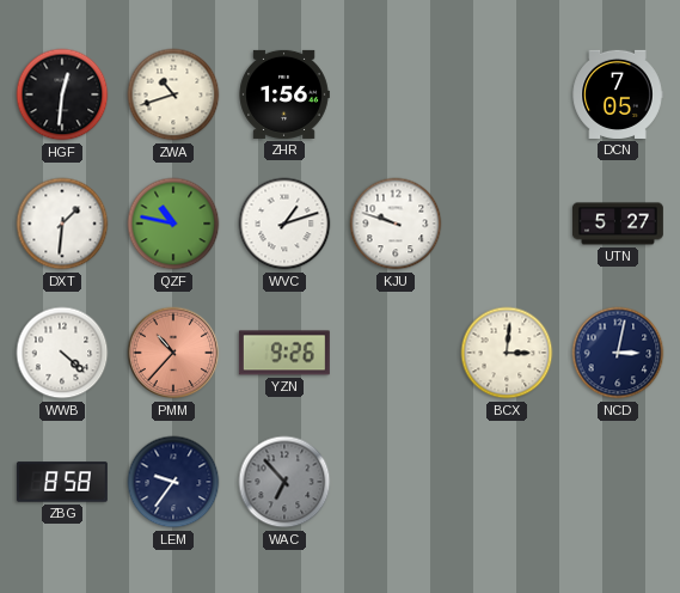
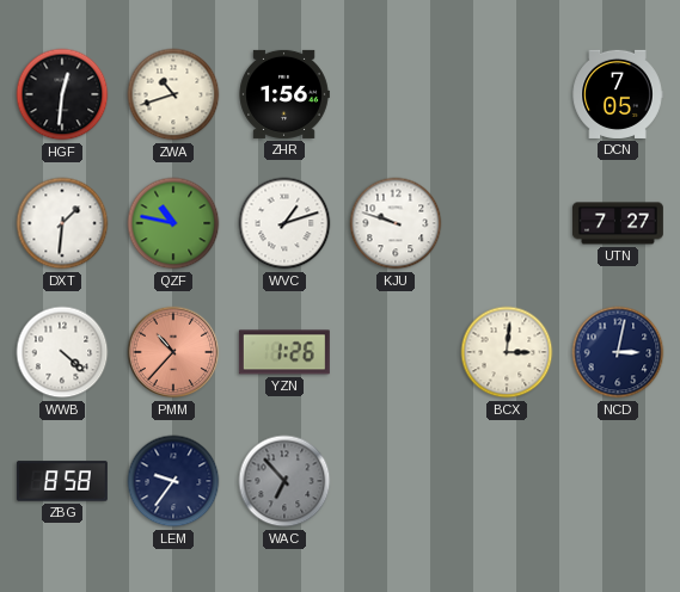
UTN: 5:27 -> 7:27 (618, 223)
YZN: 9:26 -> 1:26 (284, 352)
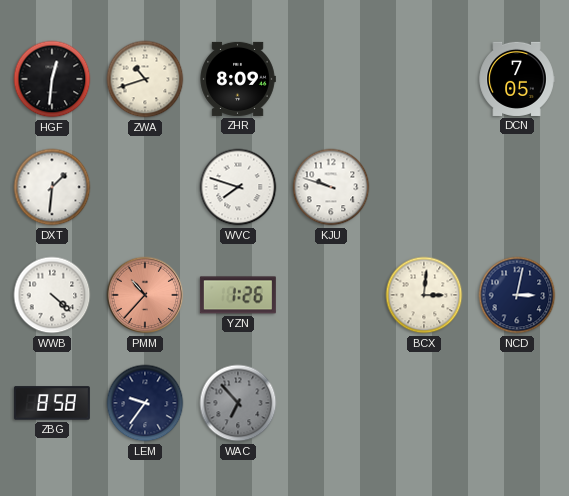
ZHR: 1:56 -> 8:09 (238, 79)
QZF: 10:47 -> none (173, 223)
WVC: 1:12 -> 7:48 (238, 187)
UTN: 7:27 -> none (618, 223)
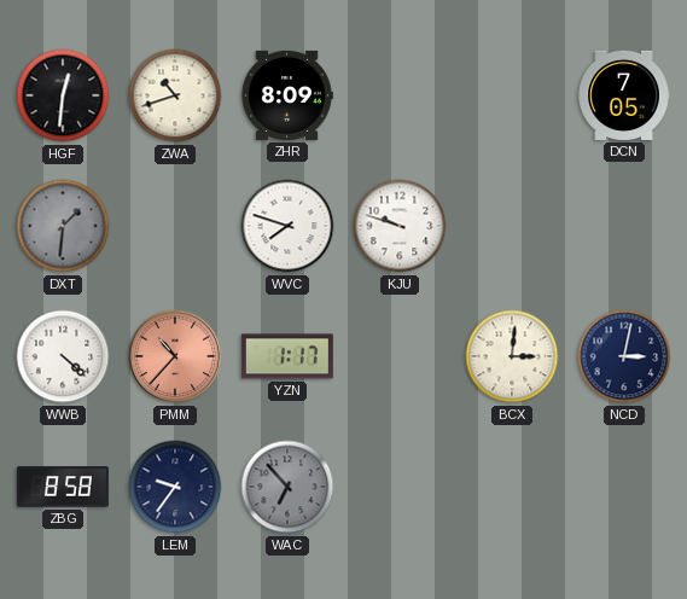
DXT dial: white -> grey (63, 226)
YZN: 1:26 -> 1:17 (287, 356)
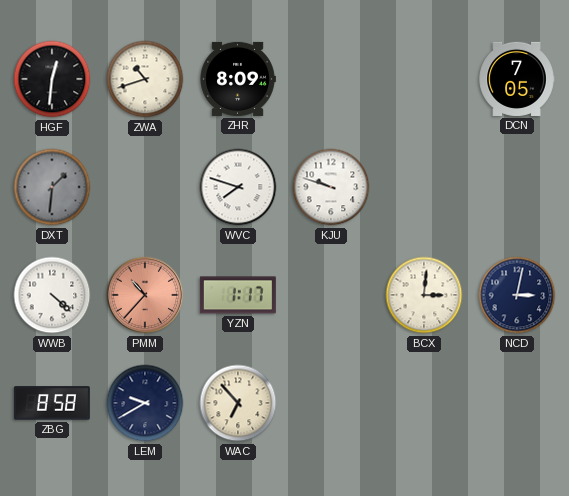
LEM: 9:36 -> 9:40 (145, 403)
WAC dial: grey -> cream (238, 403)
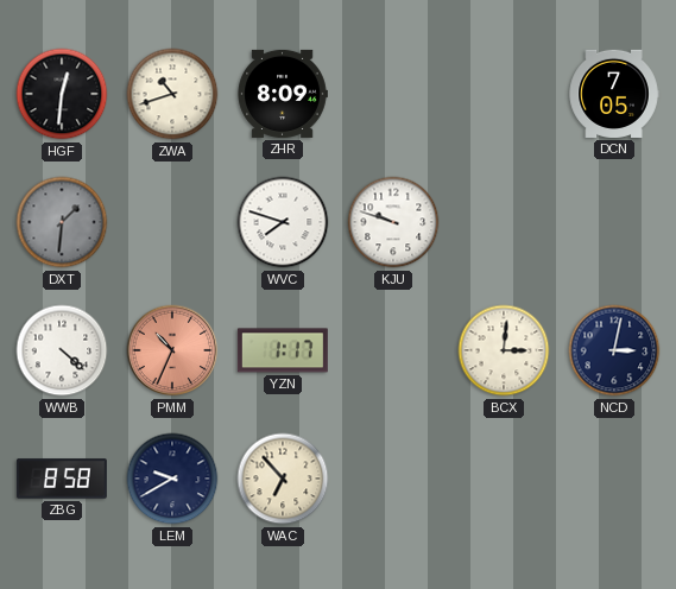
PMM: 10:37 -> 10:34 (172, 350)
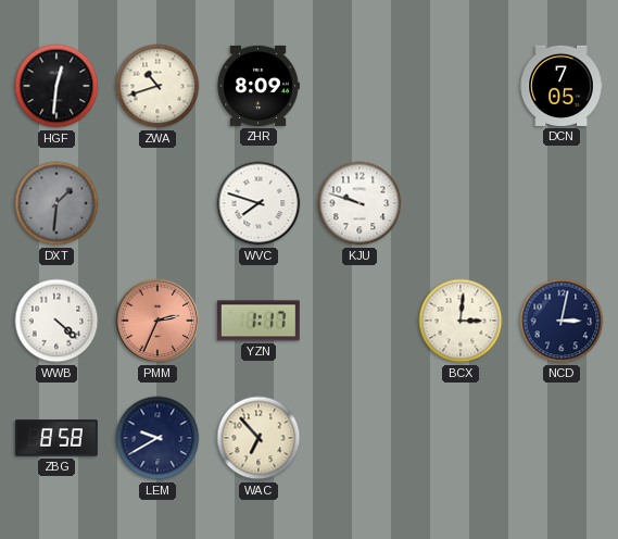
PMM: 10:34 -> 2:34 (157, 321)
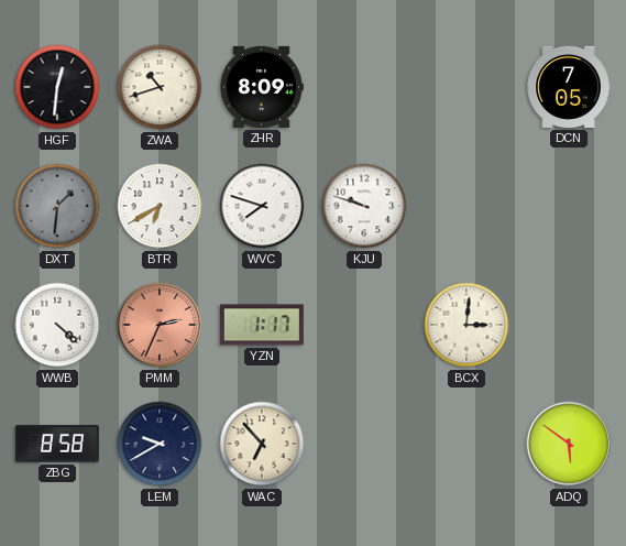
BTR: none -> 6:40 (160, 206)
NCD: 3:02 -> none (562, 321)
ADQ: none -> 5:51 (569, 444)
